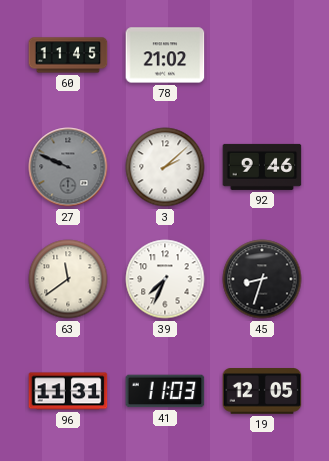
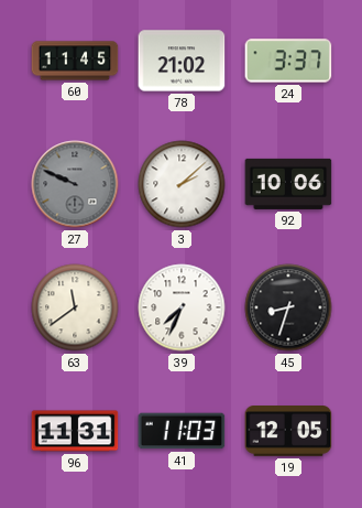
24: none -> 3:37 (288, 61)
92: 9:46 -> 10:06 (288, 184)
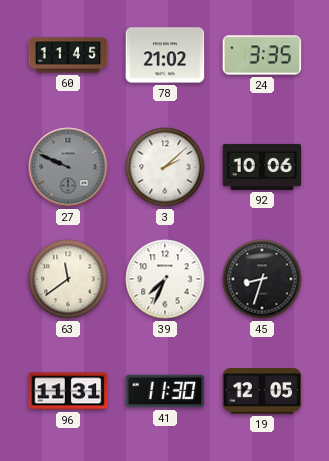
24: 3:37 -> 3:35 (262, 55)
41: 11:03 -> 11:30 (165, 391)
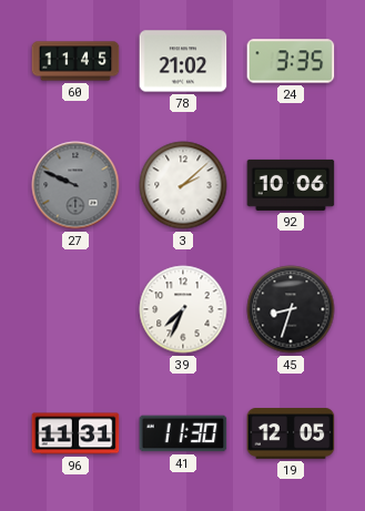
63: 11:39 -> none (68, 279)
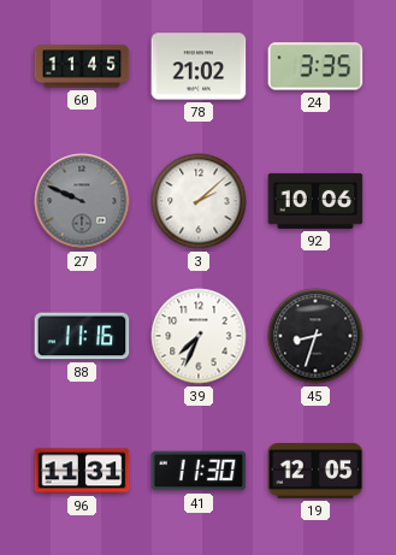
88: none -> 11:16 (82, 336)
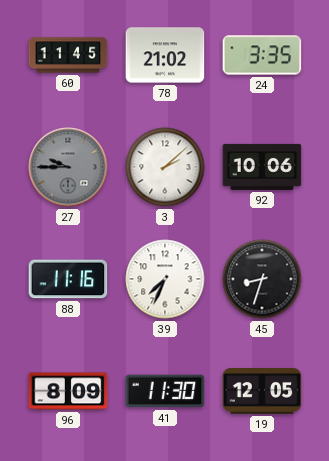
27: 9:49 -> 9:45 (68, 167)
96: 11:31 -> 8:09 (68, 391)
